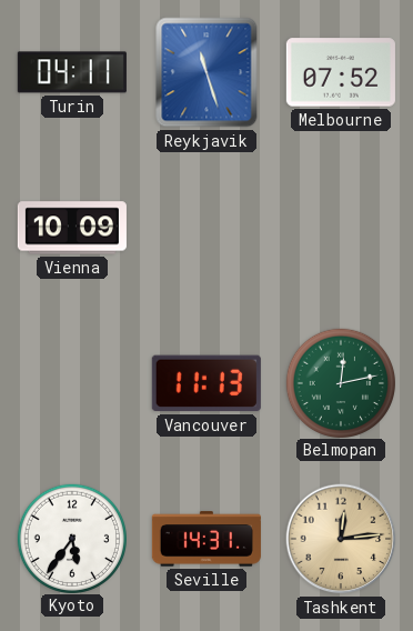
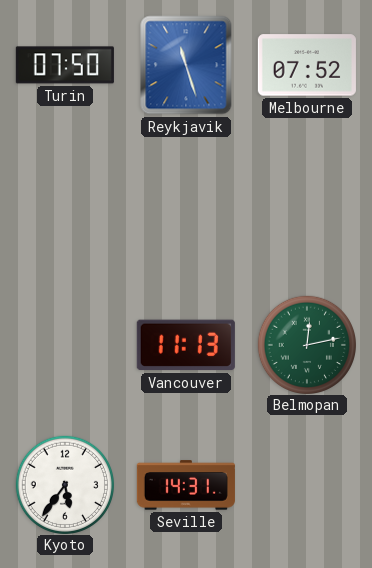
Turin: 04:11 -> 07:50 (65, 65)
Vienna: 10:09 -> none (72, 228)
Tashkent: 12:14 -> none (341, 539)
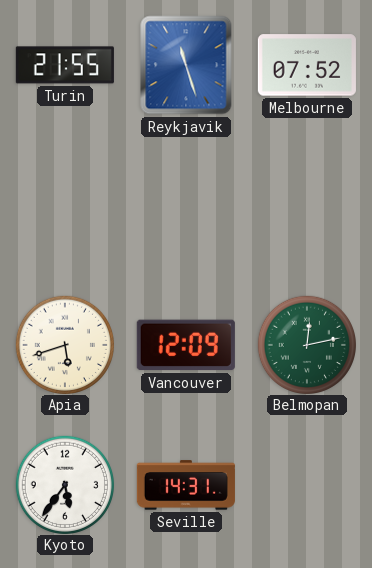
Turin: 07:50 -> 21:55 (65, 65)
Apia: none -> 5:42 (64, 344)
Vancouver: 11:13 -> 12:09 (186, 345)
